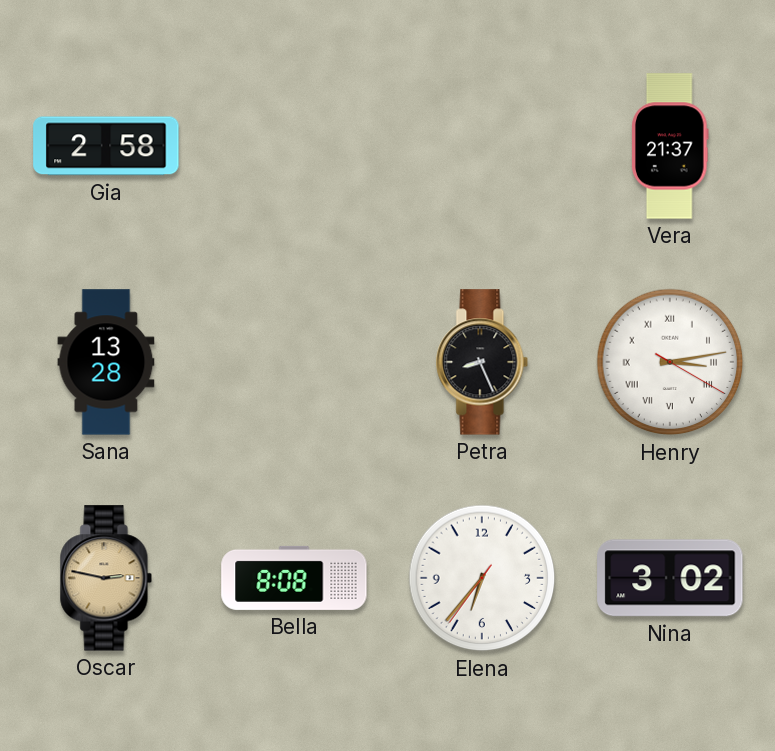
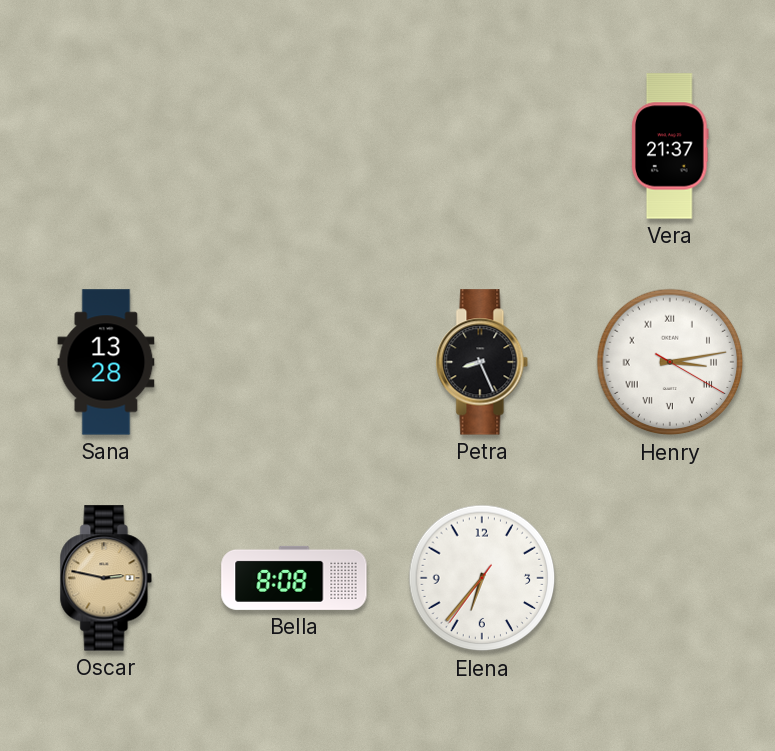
Gia: 2:58 -> none (106, 146)
Nina: 3:02 -> none (670, 578)
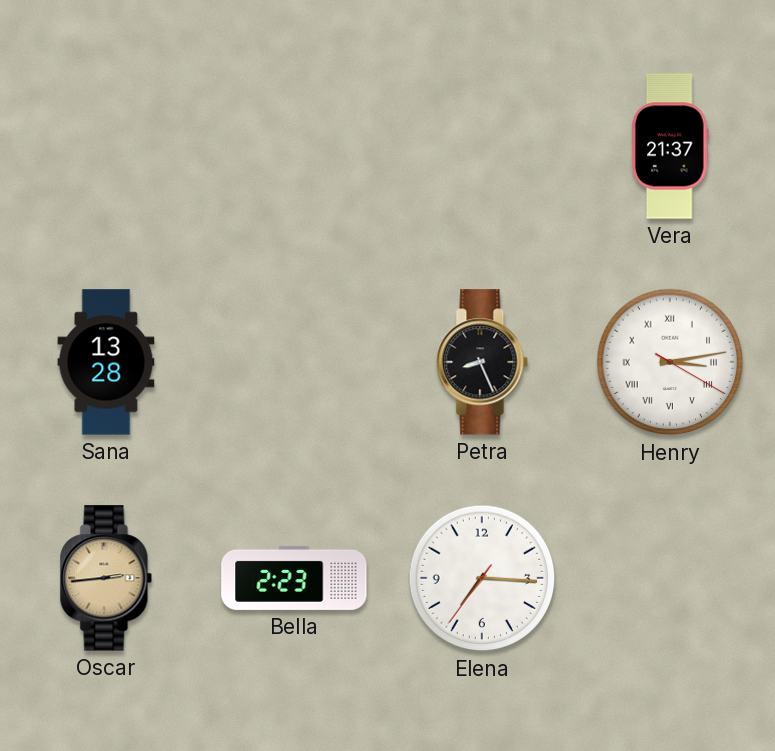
Oscar: 2:47 -> 2:44 (106, 578)
Bella: 8:08 -> 2:23 (294, 578)
Elena: 6:36 -> 7:15 (482, 578)
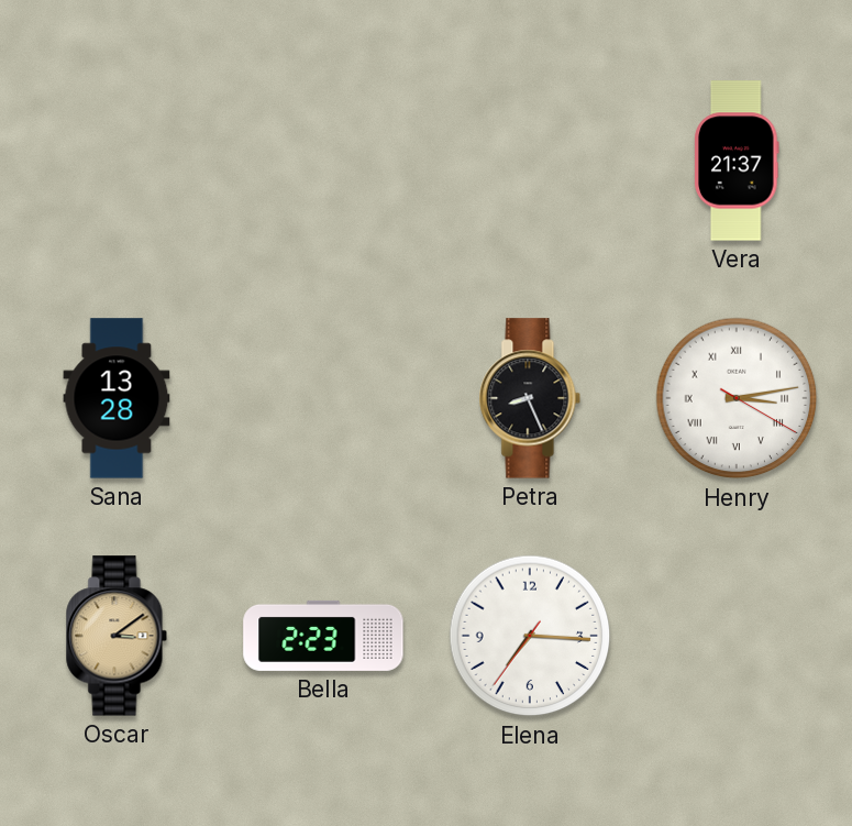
Oscar: 2:44 -> 3:09 (117, 636)
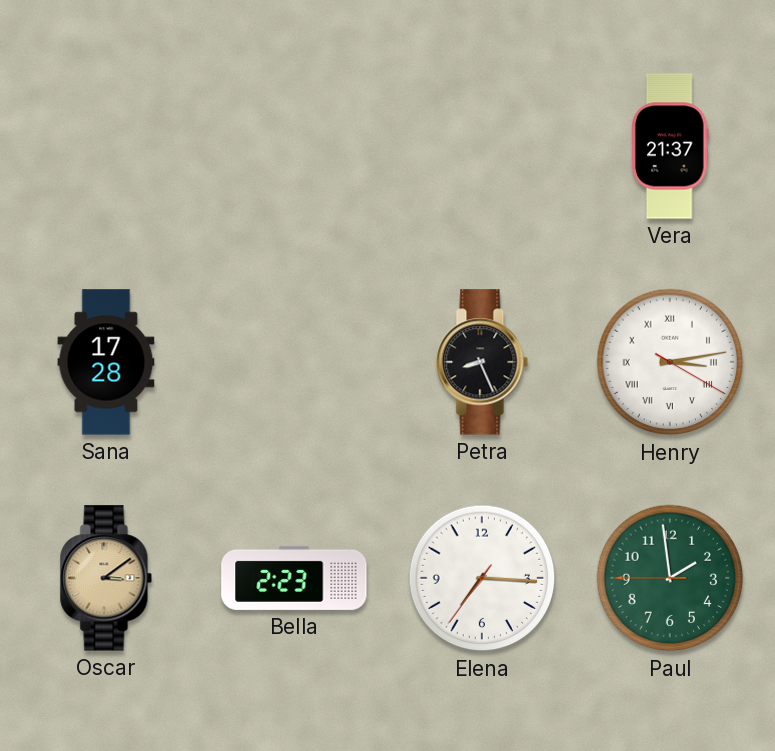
Sana: 13:28 -> 17:28 (106, 362)
Paul: none -> 1:58 (670, 578)
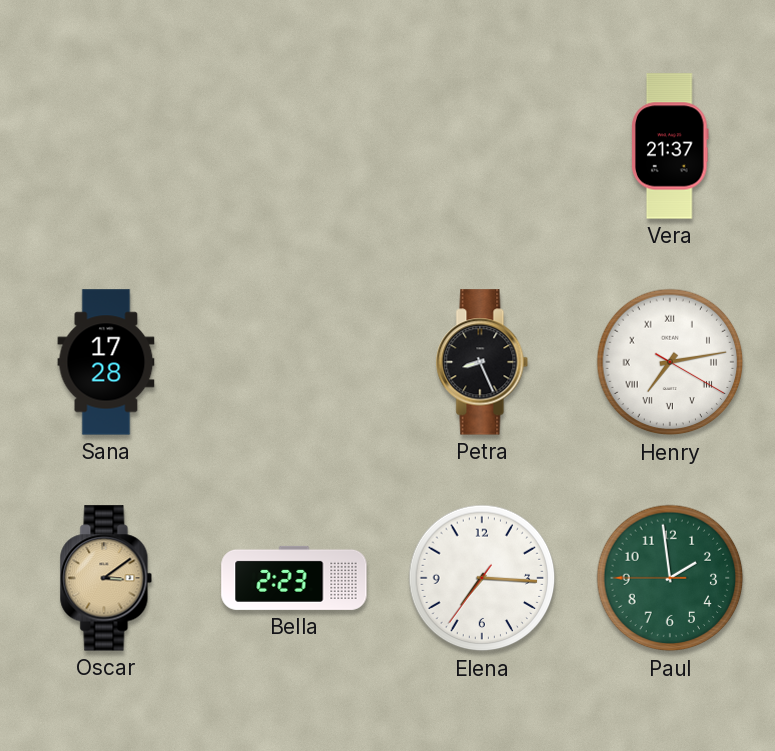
Henry: 3:13 -> 7:13 (670, 362)
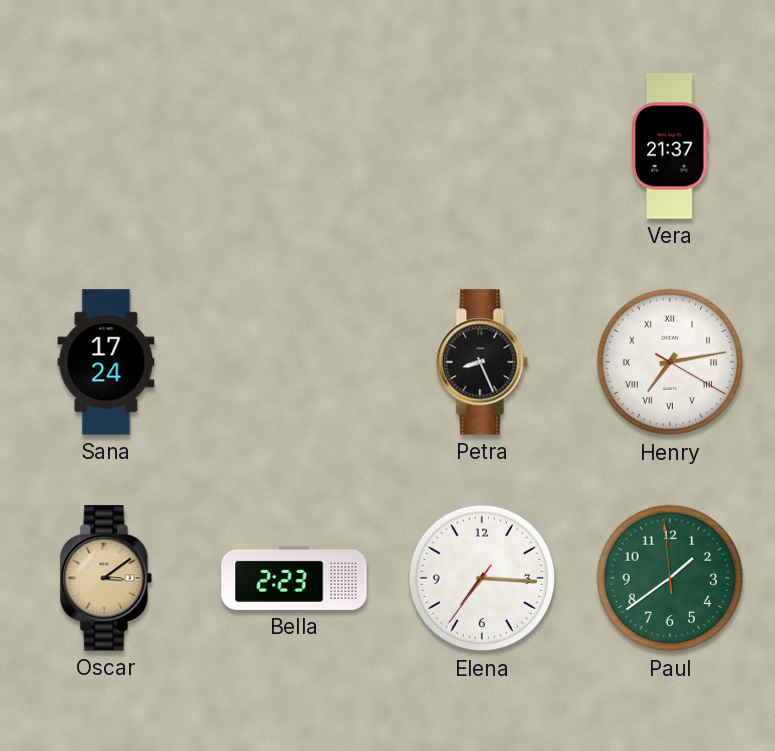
Sana: 17:28 -> 17:24 (106, 362)
Paul: 1:58 -> 1:38 (670, 578)
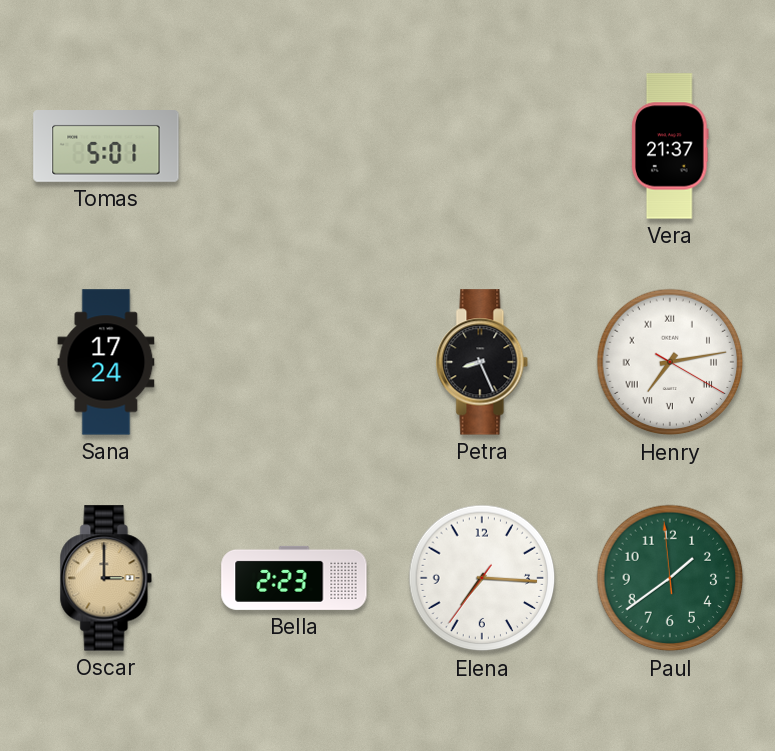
Tomas: none -> 5:01 (106, 147)
Oscar: 3:09 -> 3:00 (106, 578)
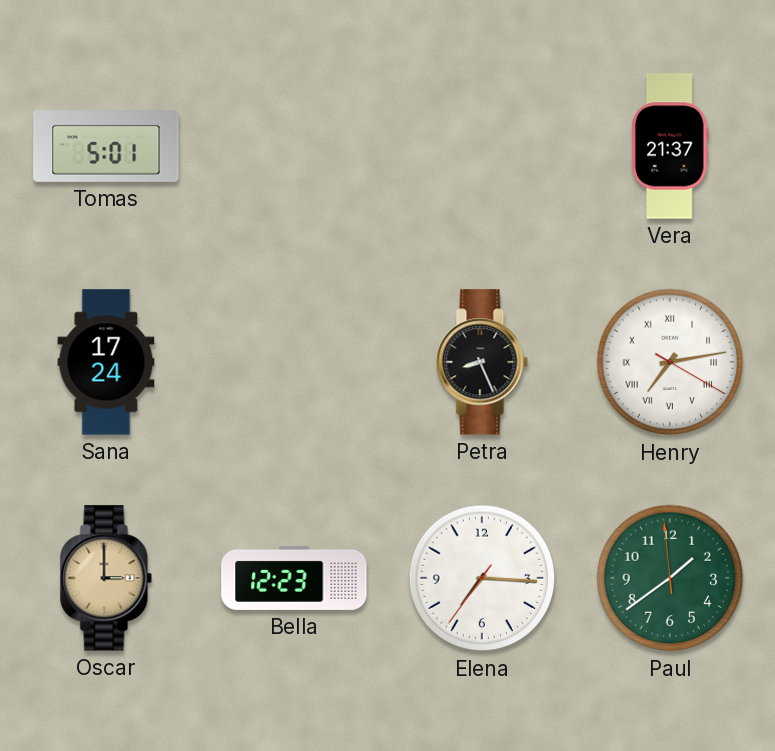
Bella: 2:23 -> 12:23 (294, 578)
